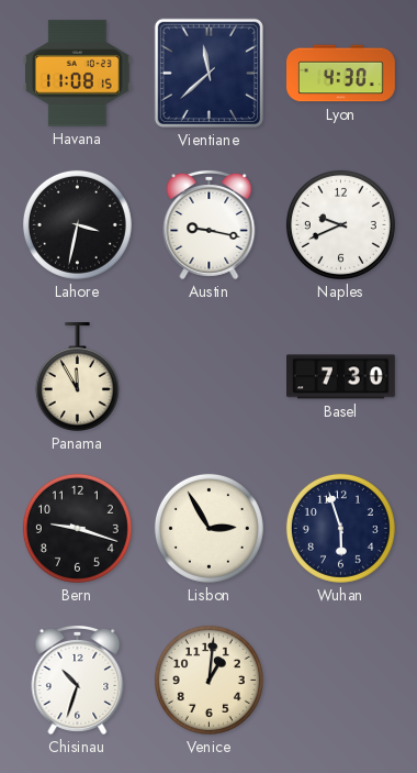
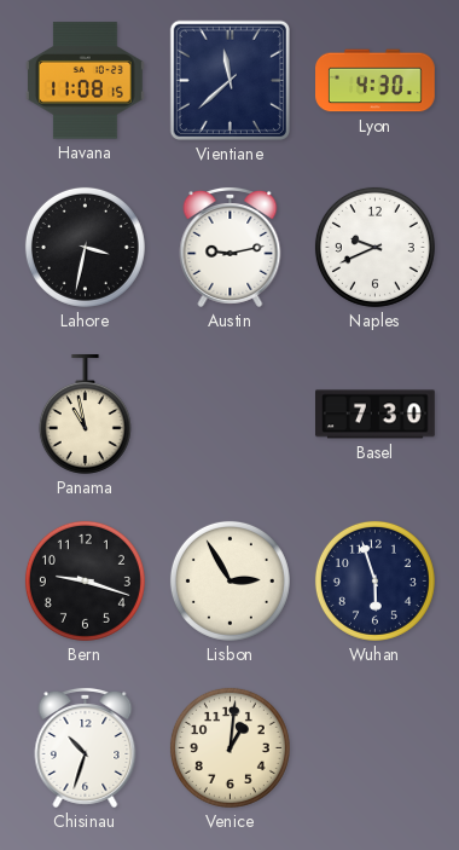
Austin: 9:17 -> 9:13 (231, 247)
Panama: 11:55 -> 10:58 (85, 415)
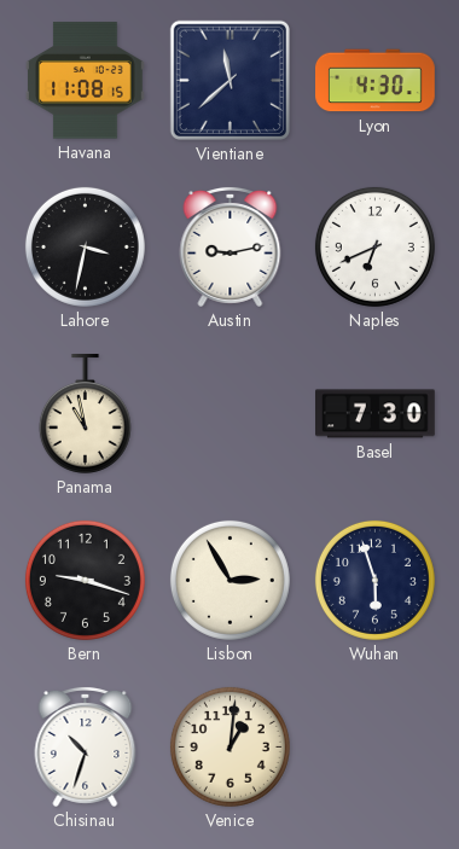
Naples: 9:41 -> 6:41 (374, 246)
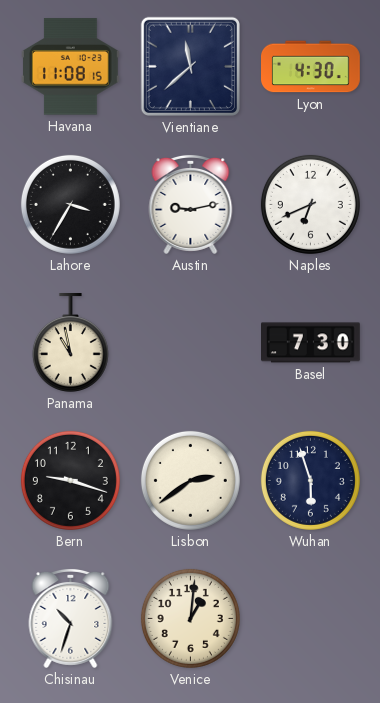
Lahore: 3:32 -> 3:35 (70, 204)
Lisbon: 2:55 -> 2:39 (190, 480)
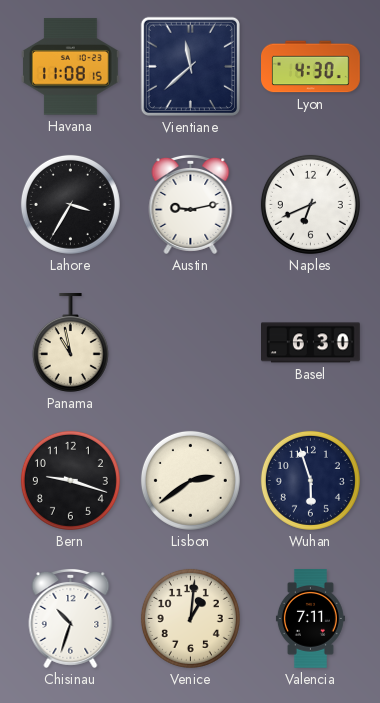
Basel: 7:30 -> 6:30 (311, 343)
Valencia: none -> 7:11 (310, 619)
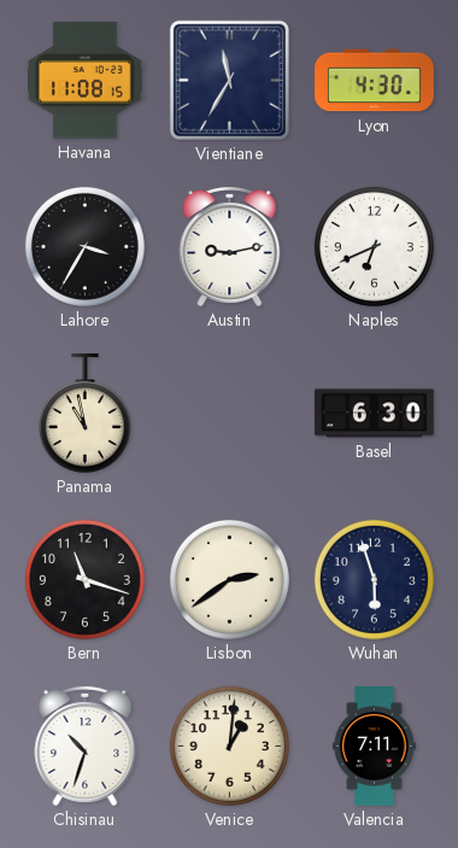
Vientiane: 11:38 -> 11:35 (229, 80)
Bern: 9:18 -> 11:18 (84, 579)
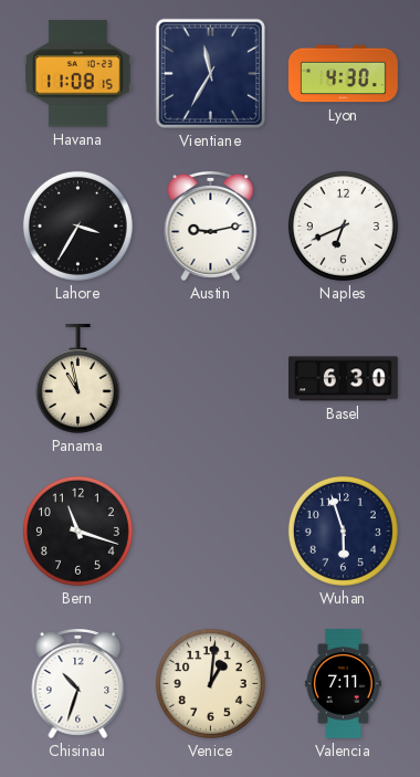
Lisbon: 2:39 -> none (229, 579)
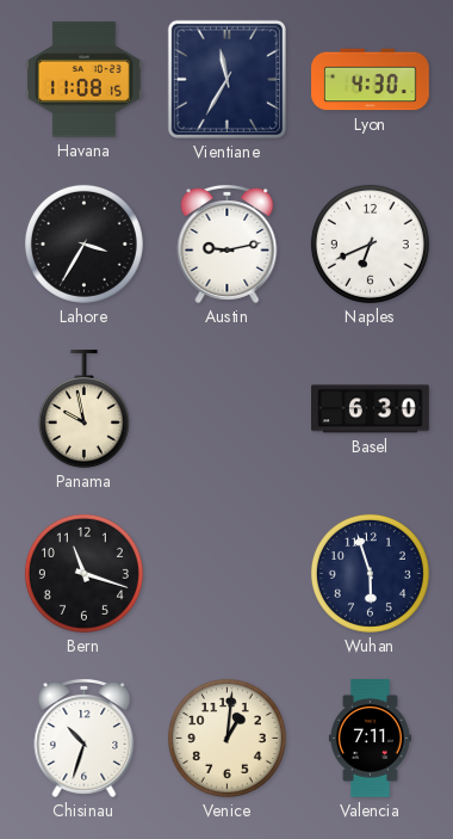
Panama: 10:58 -> 9:58 (83, 409)
